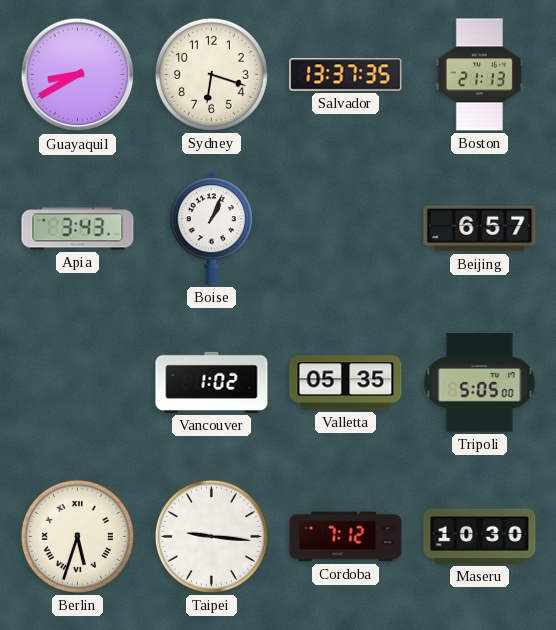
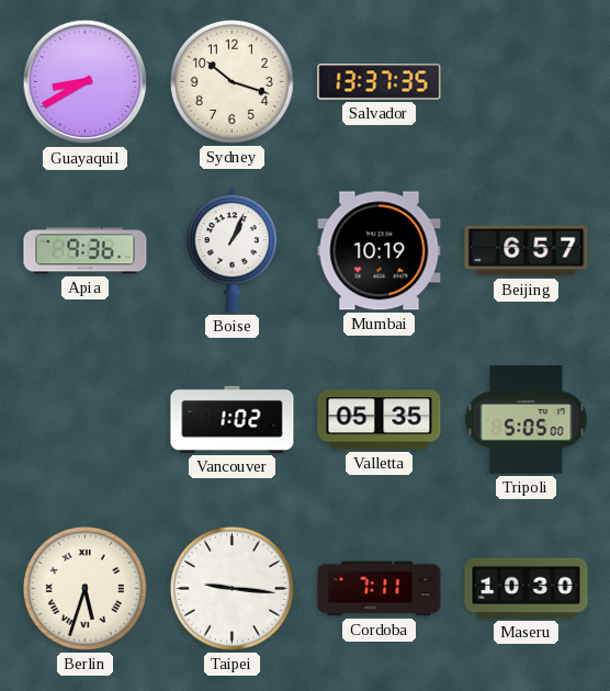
Sydney: 6:18 -> 10:18 (231, 81)
Boston: 21:13 -> none (479, 75)
Apia: 3:43 -> 9:36 (86, 251)
Mumbai: none -> 10:19 (380, 251)
Cordoba: 7:12 -> 7:11 (380, 589)
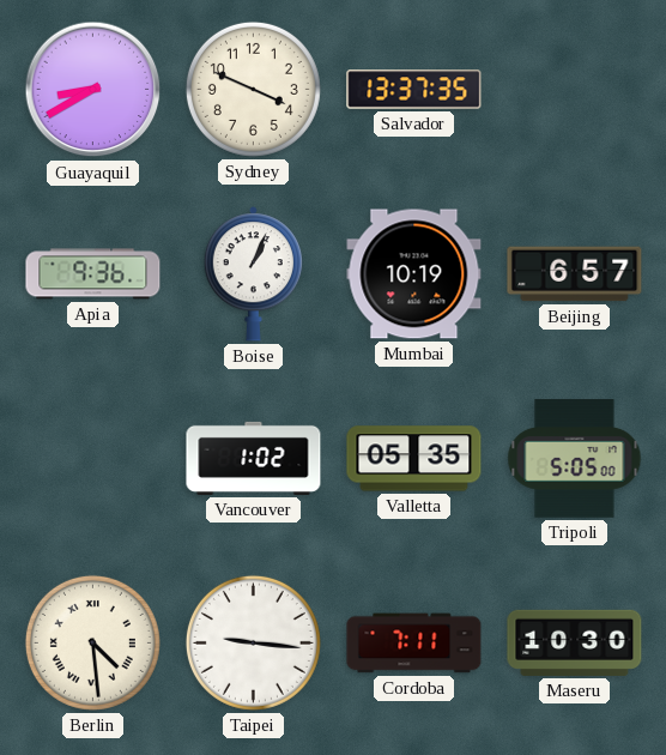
Sydney: 10:18 -> 3:49 (253, 89)
Berlin: 5:33 -> 4:29 (92, 642)
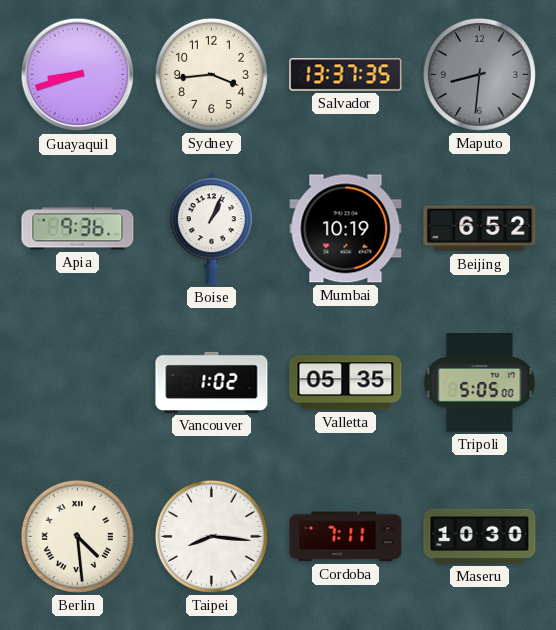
Guayaquil: 8:40 -> 8:42 (78, 75)
Sydney: 3:49 -> 3:44 (211, 74)
Maputo: none -> 8:31 (479, 74)
Beijing: 6:57 -> 6:52 (480, 229)
Taipei: 9:16 -> 8:16 (211, 536)
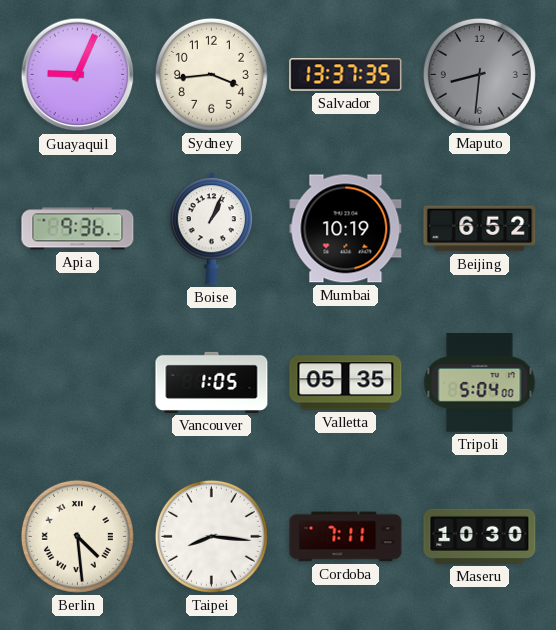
Guayaquil: 8:42 -> 9:04 (78, 75)
Vancouver: 1:02 -> 1:05 (212, 382)
Tripoli: 5:05 -> 5:04 (480, 383)
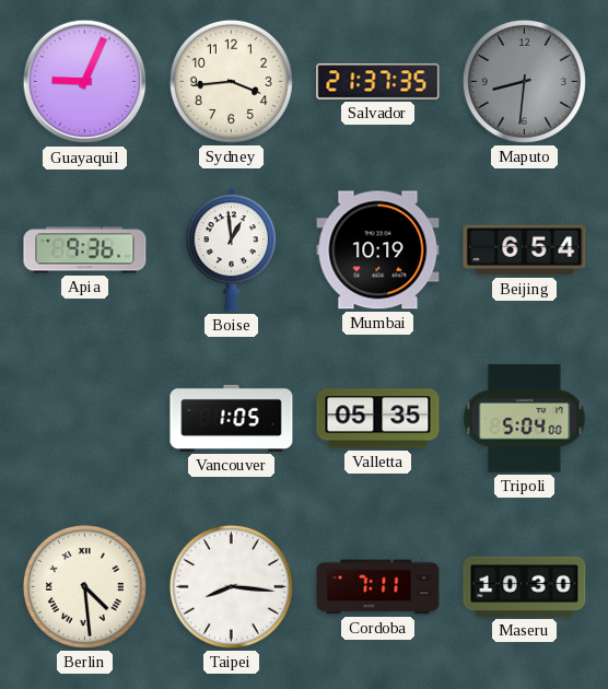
Salvador: 13:37 -> 21:37 (378, 82)
Boise: 1:04 -> 12:59 (231, 250)
Beijing: 6:52 -> 6:54 (525, 250)
